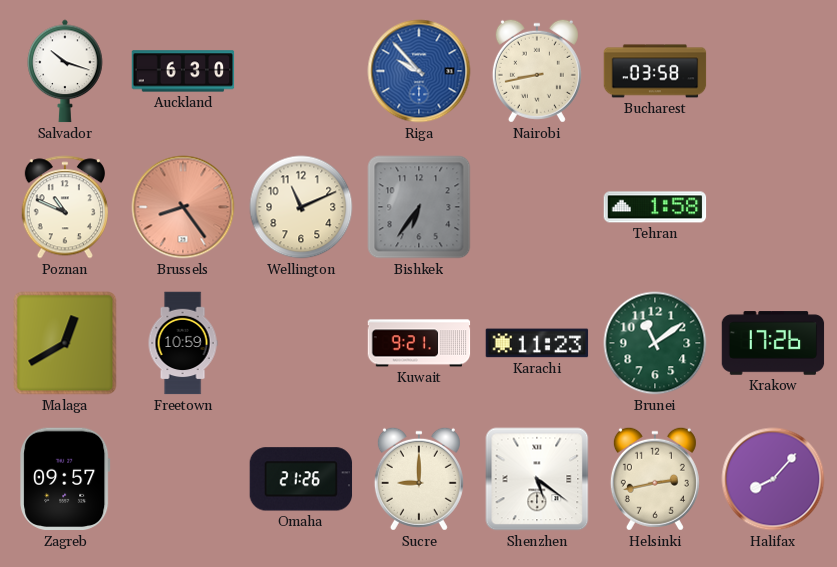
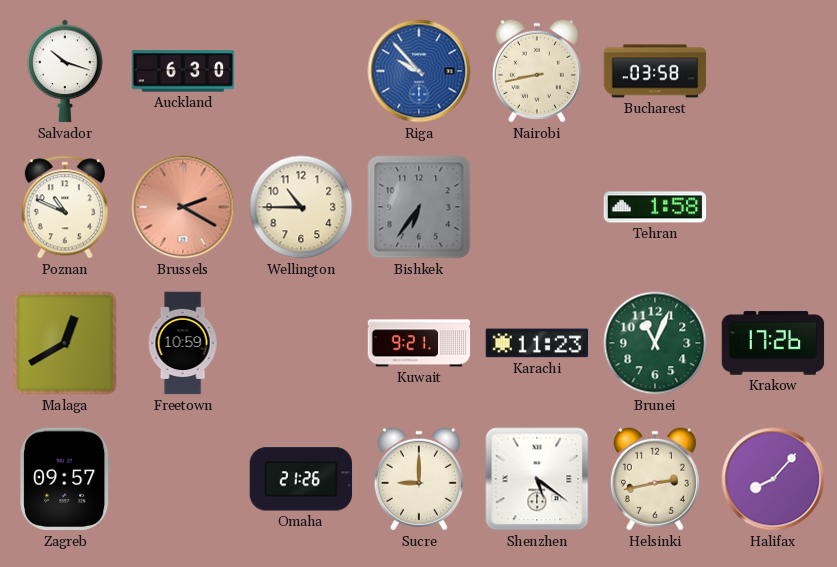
Brussels: 8:24 -> 2:20 (183, 207)
Wellington: 11:11 -> 10:45 (301, 207)
Brunei: 11:09 -> 11:04 (655, 343)
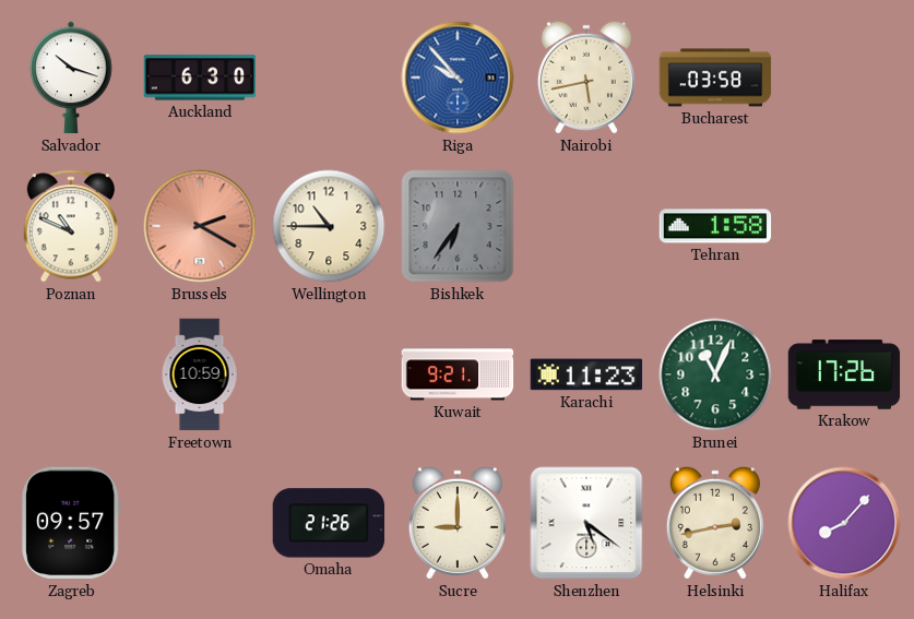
Nairobi: 8:43 -> 5:43 (586, 78)
Malaga: 12:40 -> none (65, 343)
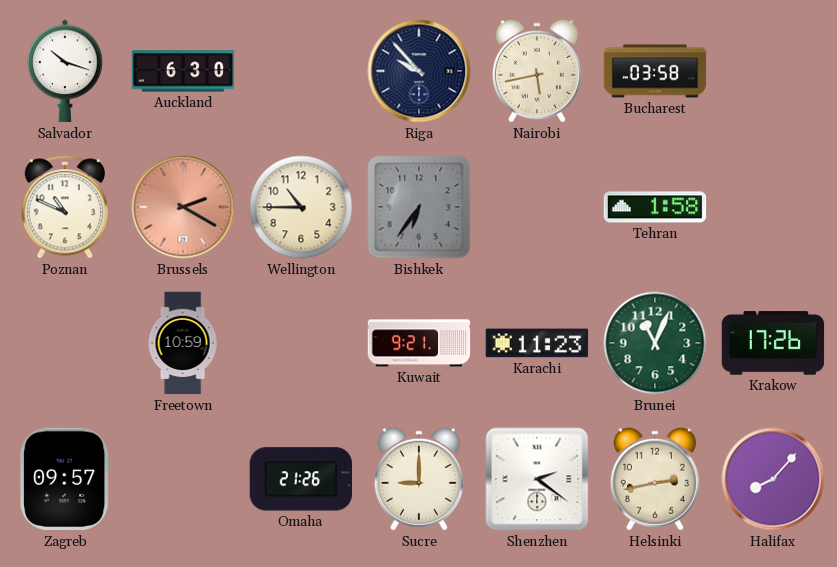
Riga dial: blue -> navy (419, 71)
Shenzhen: 5:21 -> 2:21 (537, 479)
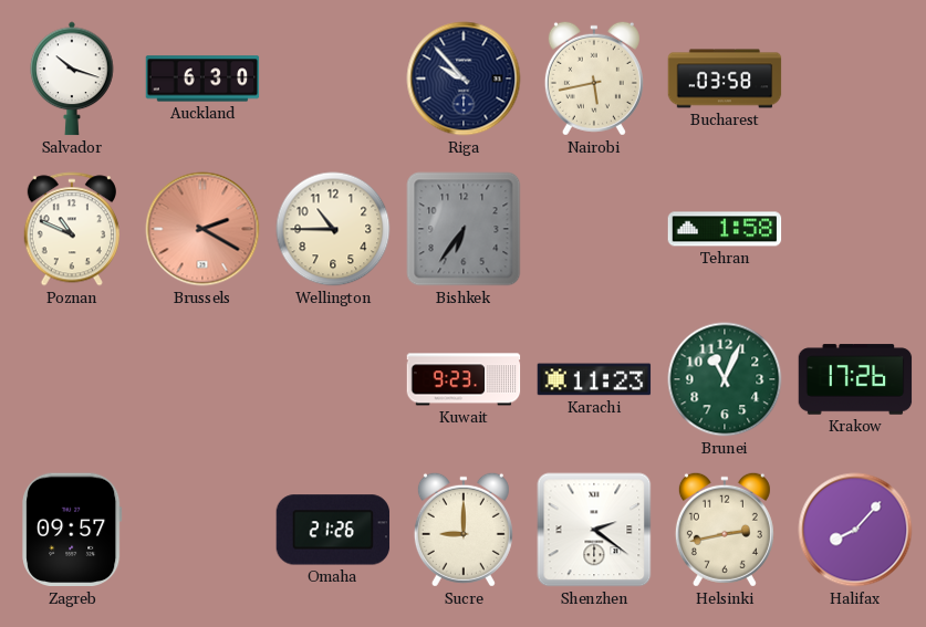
Freetown: 10:59 -> none (183, 343)
Kuwait: 9:21 -> 9:23 (464, 379)
